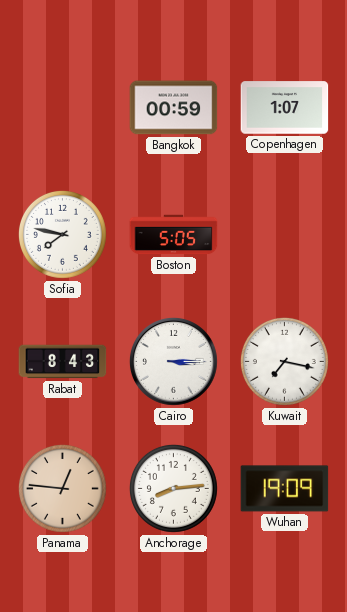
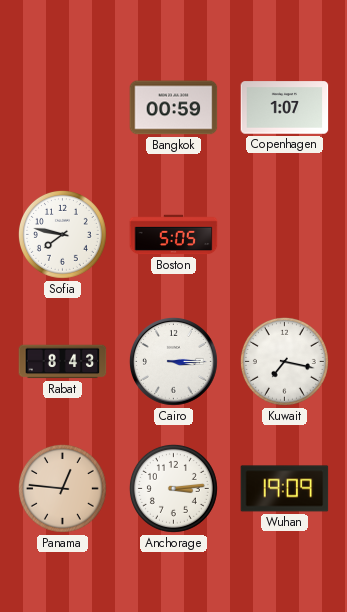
Anchorage: 8:14 -> 3:14 (173, 488)
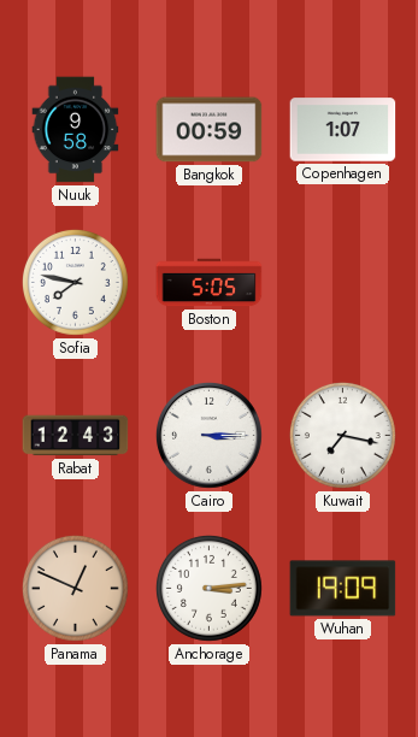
Nuuk: none -> 9:58 (76, 130)
Rabat: 8:43 -> 12:43 (76, 436)
Panama: 12:46 -> 12:49 (75, 588)
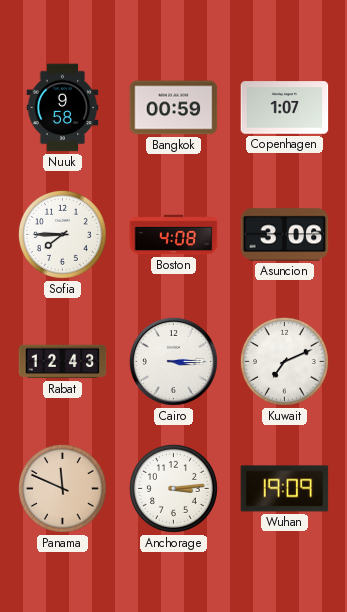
Sofia: 7:47 -> 7:45 (62, 234)
Boston: 5:05 -> 4:08 (174, 235)
Asuncion: none -> 3:06 (285, 235)
Kuwait: 7:17 -> 7:11 (284, 361)
Panama: 12:49 -> 11:49 (62, 488)
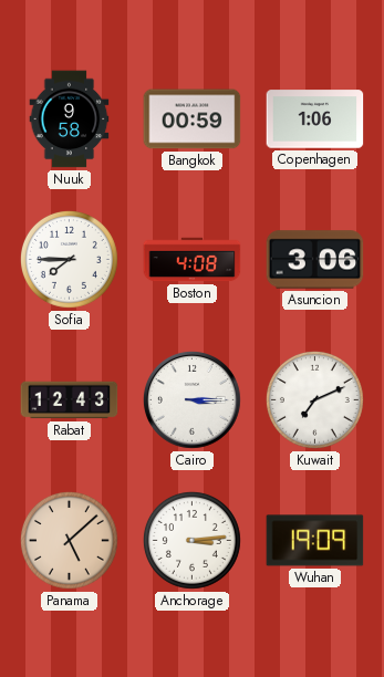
Copenhagen: 1:07 -> 1:06 (315, 119)
Panama: 11:49 -> 5:08 (69, 540)
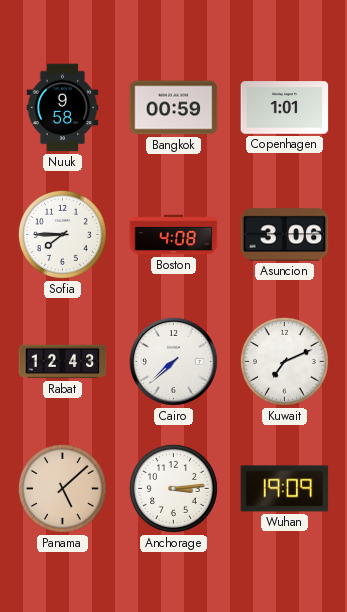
Copenhagen: 1:06 -> 1:01 (285, 108)
Cairo: 3:15 -> 7:38 (173, 361)
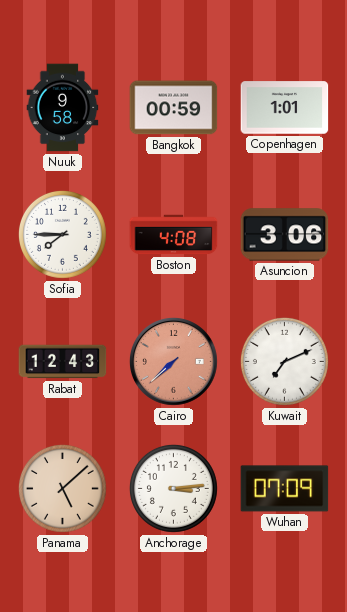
Cairo dial: white -> salmon (173, 361)
Wuhan: 19:09 -> 07:09 (285, 489)
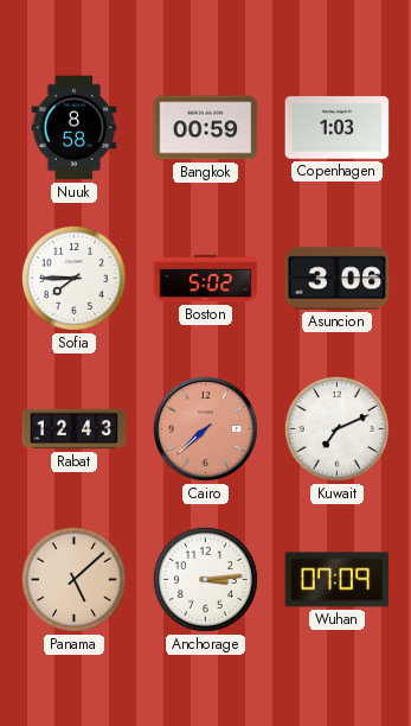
Nuuk: 9:58 -> 8:58 (75, 128)
Copenhagen: 1:01 -> 1:03 (338, 128)
Boston: 4:08 -> 5:02 (206, 279)
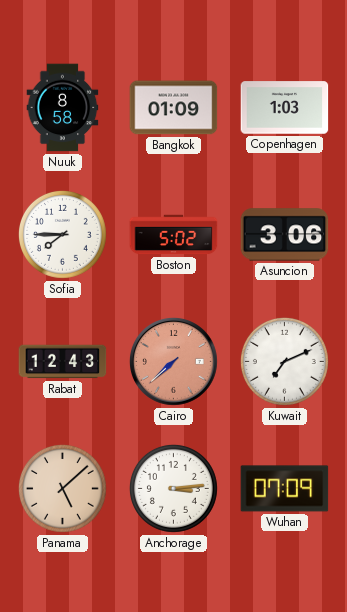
Bangkok: 00:59 -> 01:09 (174, 108)
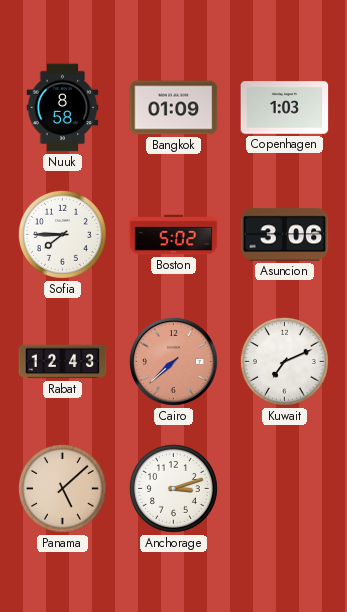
Anchorage: 3:14 -> 3:12 (173, 488)
Wuhan: 07:09 -> none (285, 489)
